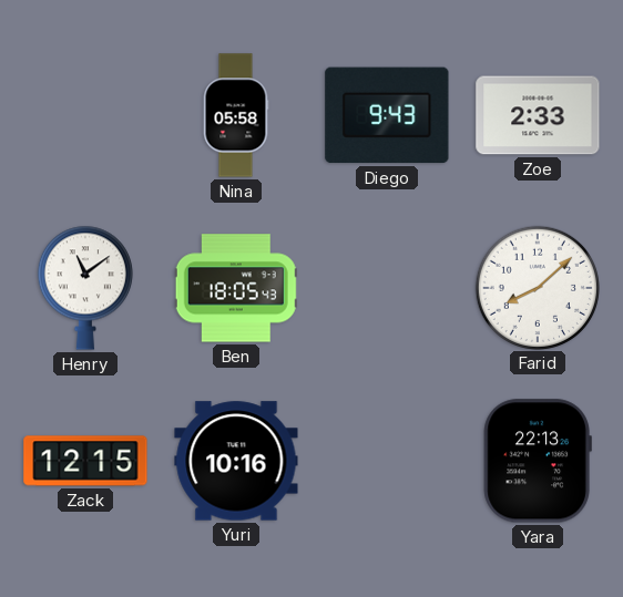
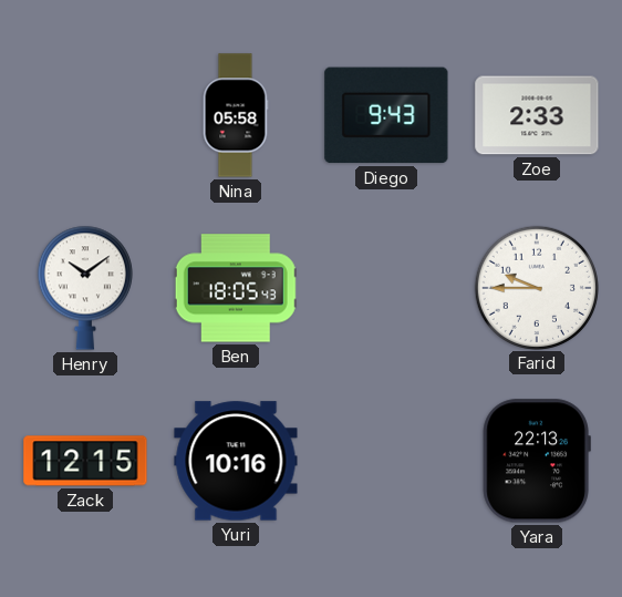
Henry: 11:09 -> 10:09 (85, 288)
Farid: 8:08 -> 9:45 (536, 287)
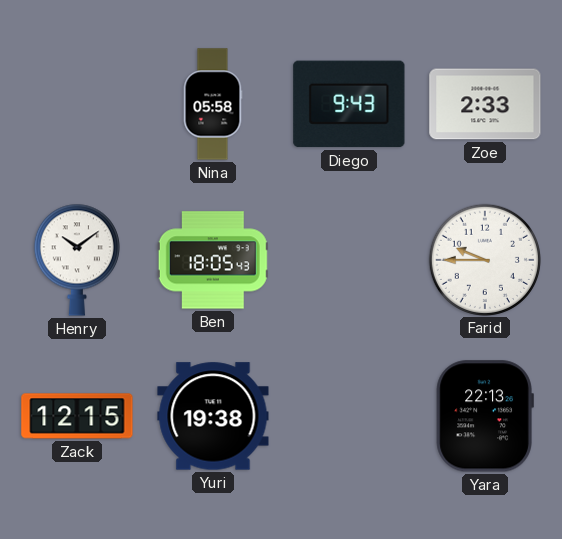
Yuri: 10:16 -> 19:38 (213, 416)
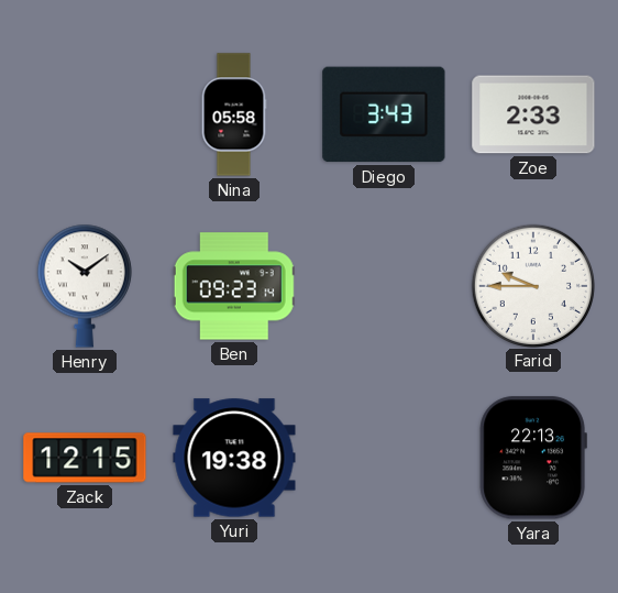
Diego: 9:43 -> 3:43 (384, 114)
Ben: 18:05 -> 09:23 (234, 286)
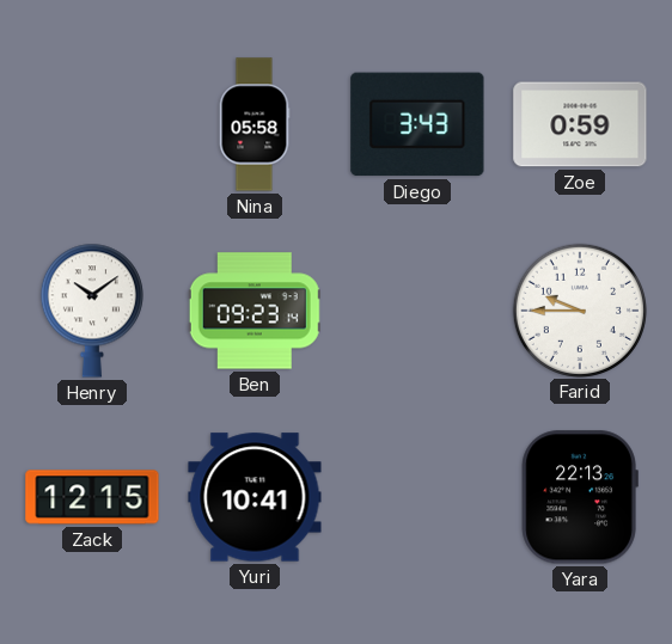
Zoe: 2:33 -> 0:59 (580, 124)
Yuri: 19:38 -> 10:41 (255, 497)
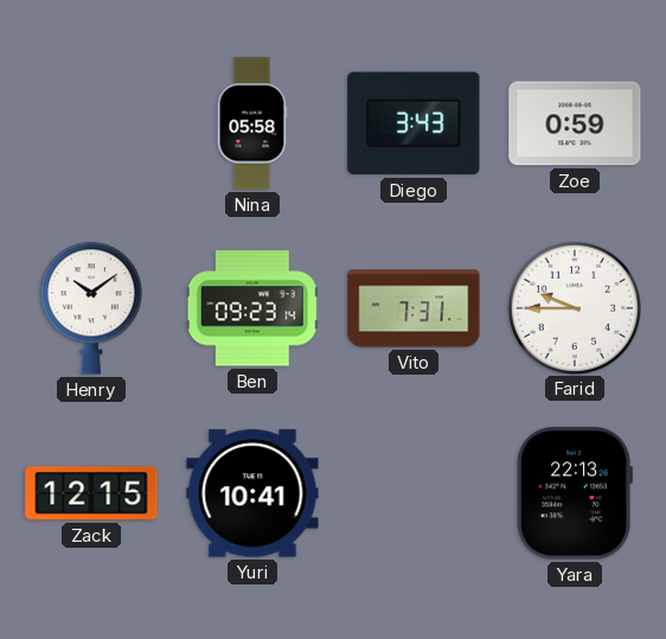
Vito: none -> 7:31 (414, 308)
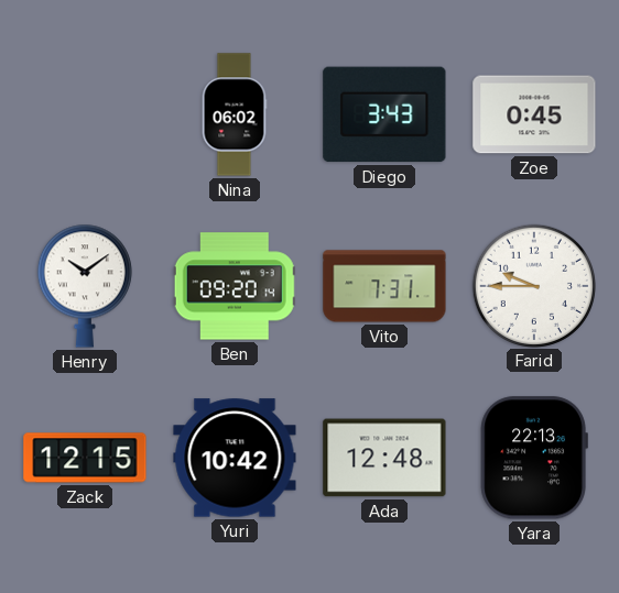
Nina: 05:58 -> 06:02 (235, 114)
Zoe: 0:59 -> 0:45 (534, 114)
Ben: 09:23 -> 09:20 (235, 286)
Yuri: 10:41 -> 10:42 (235, 458)
Ada: none -> 12:48 (384, 458)
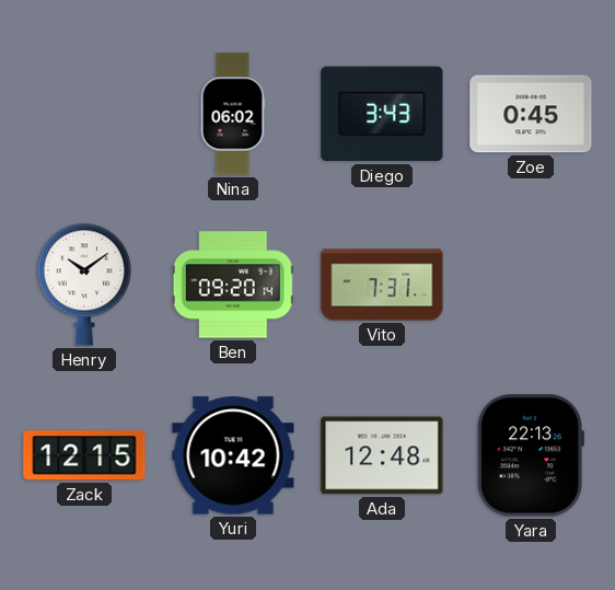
Farid: 9:45 -> none (533, 285)
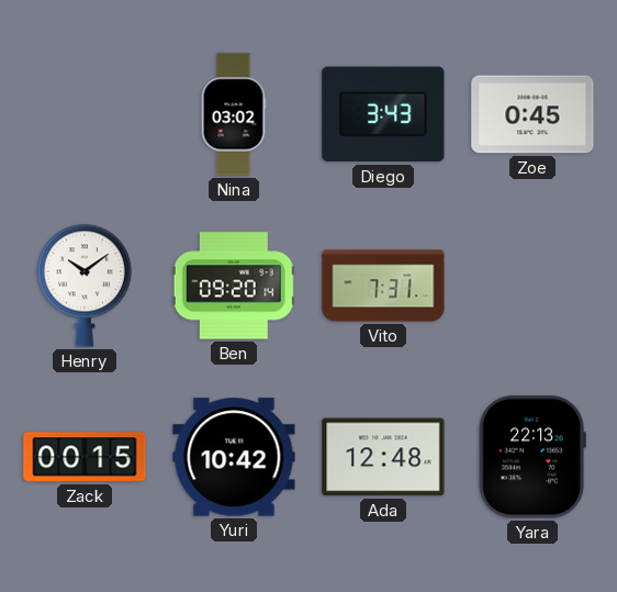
Nina: 06:02 -> 03:02 (234, 114)
Zack: 12:15 -> 00:15 (85, 457)
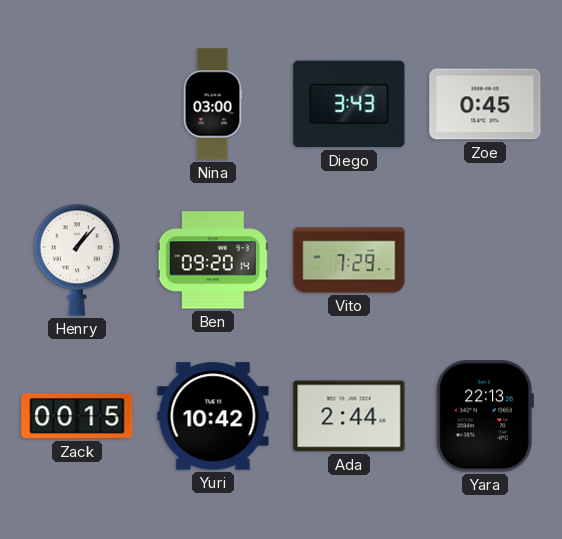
Nina: 03:02 -> 03:00 (213, 104)
Henry: 10:09 -> 1:07 (77, 260)
Vito: 7:31 -> 7:29 (349, 260)
Ada: 12:48 -> 2:44 (349, 416)
